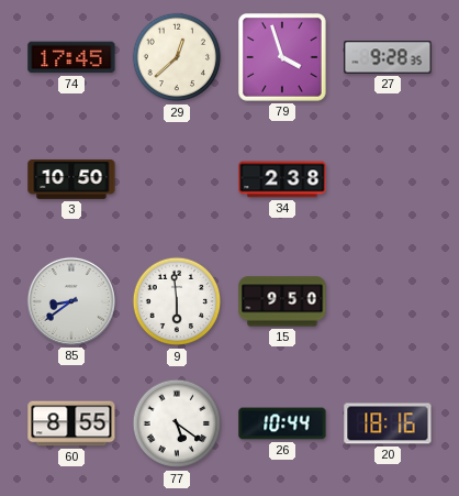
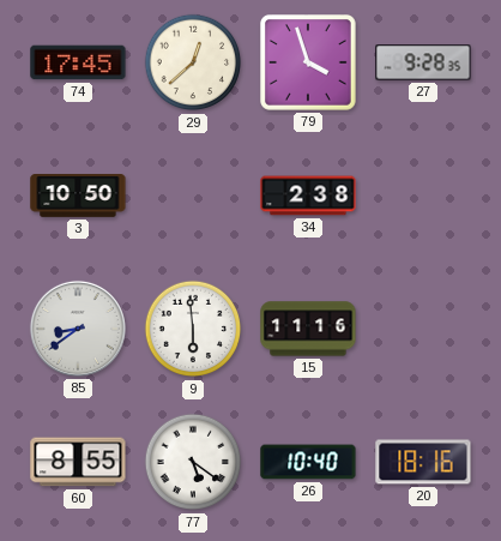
15: 9:50 -> 11:16 (308, 329)
26: 10:44 -> 10:40 (308, 462)
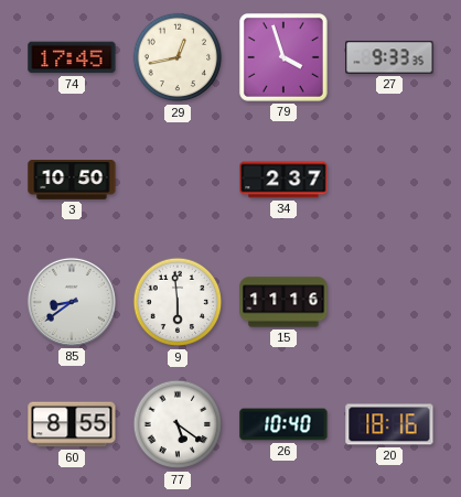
29: 12:38 -> 12:43 (178, 57)
27: 9:28 -> 9:33 (389, 57)
34: 2:38 -> 2:37 (283, 180)
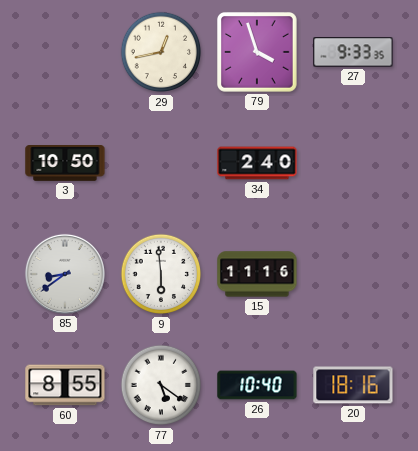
74: 17:45 -> none (72, 57)
34: 2:37 -> 2:40 (257, 163)
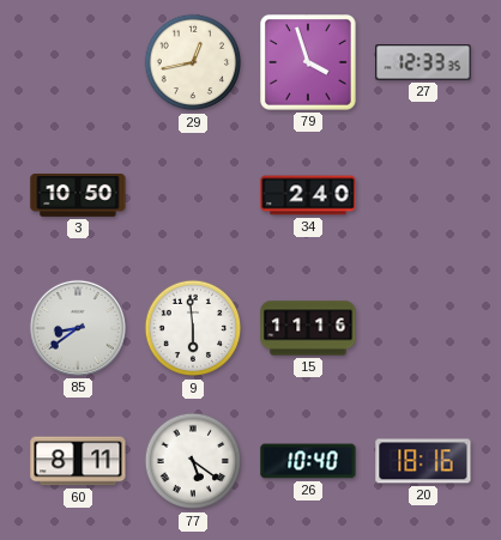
27: 9:33 -> 12:33 (423, 62)
60: 8:55 -> 8:11 (78, 461)
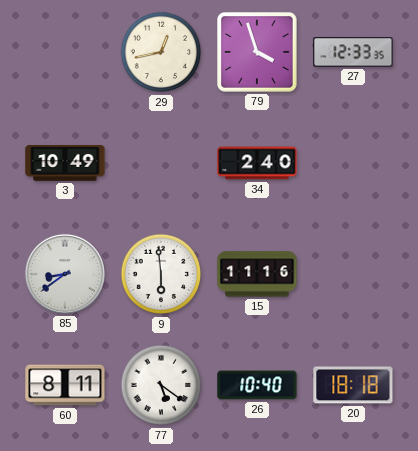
3: 10:50 -> 10:49 (65, 164)
20: 18:16 -> 18:18 (353, 385)
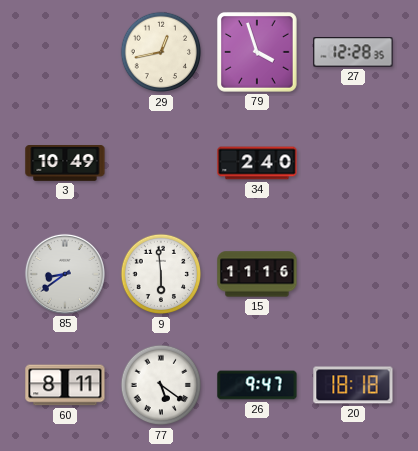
27: 12:33 -> 12:28 (353, 52)
26: 10:40 -> 9:47 (257, 385)
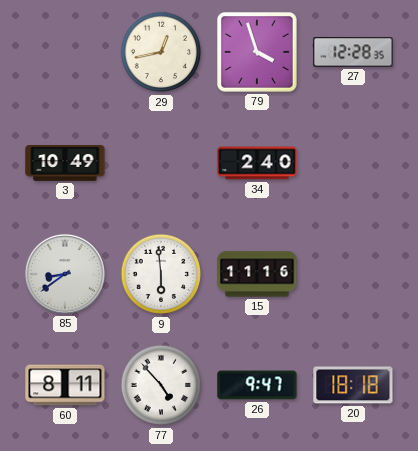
77: 5:21 -> 4:53 (161, 385)
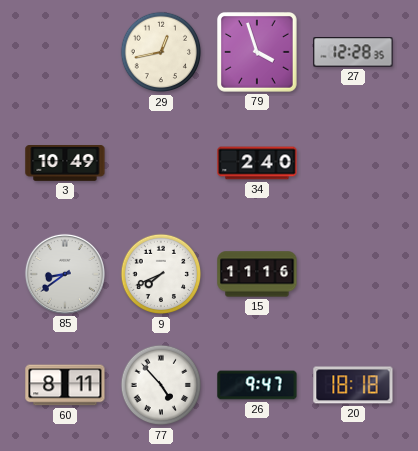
9: 5:59 -> 7:41 (161, 274)
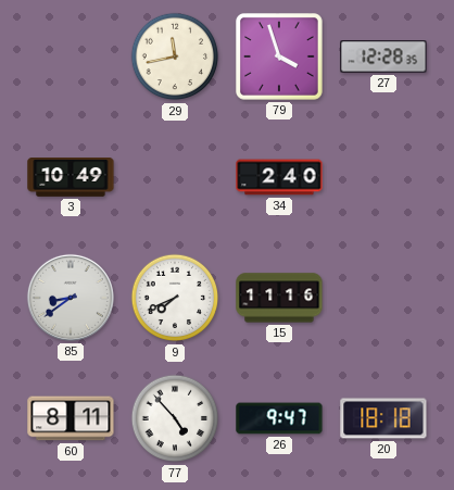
29: 12:43 -> 11:43 (175, 56)
